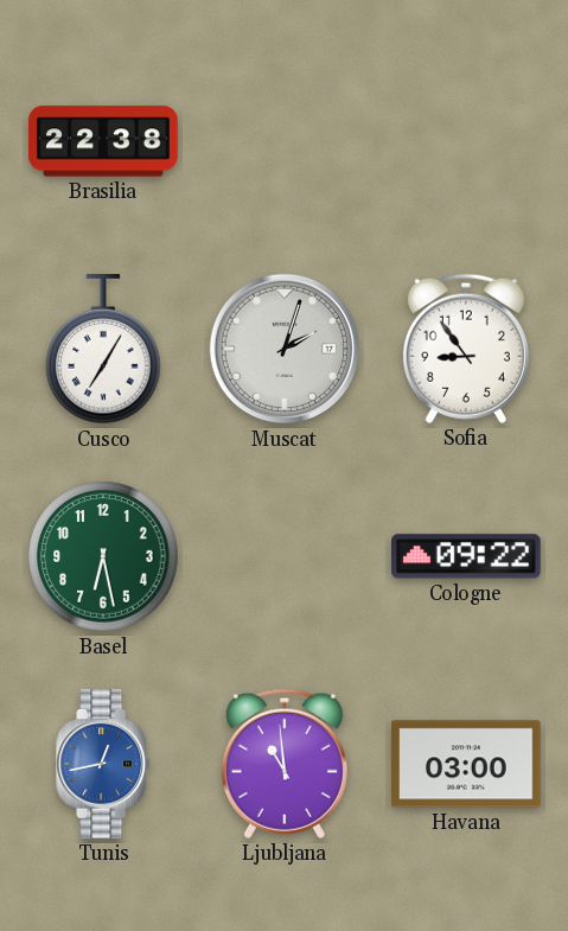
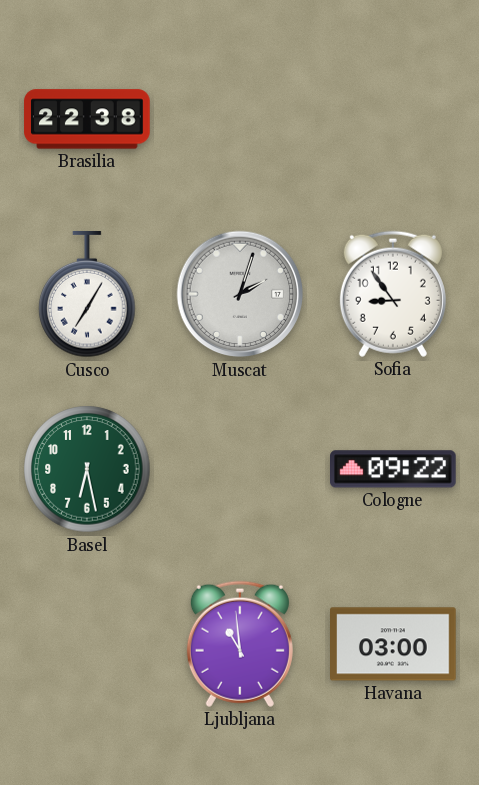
Tunis: 12:43 -> none (104, 764)
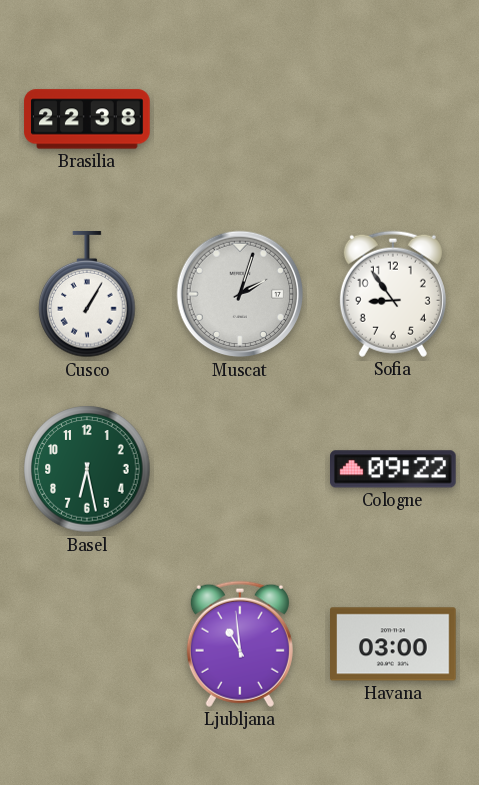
Cusco: 7:05 -> 1:05 (87, 295)
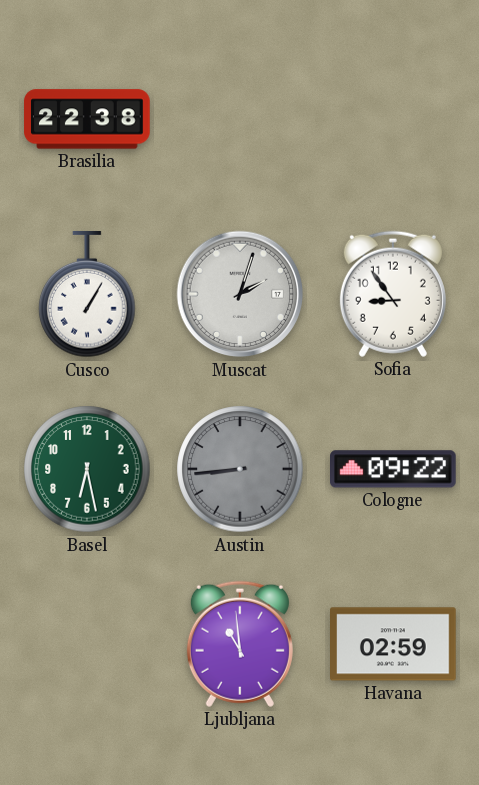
Austin: none -> 8:44 (240, 469)
Havana: 03:00 -> 02:59 (394, 644)
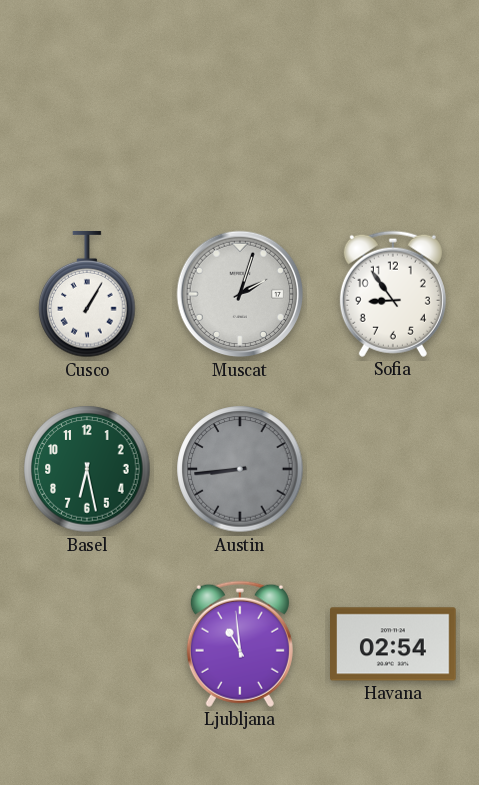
Brasilia: 22:38 -> none (87, 119)
Cologne: 09:22 -> none (394, 469)
Havana: 02:59 -> 02:54 (394, 644)
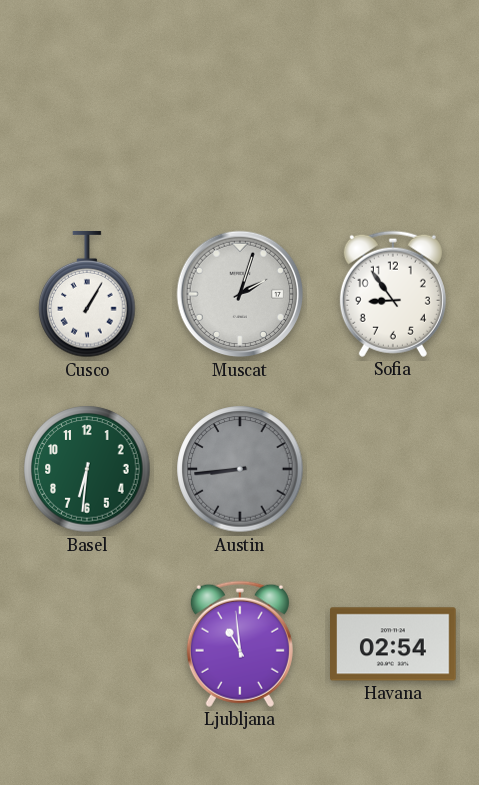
Basel: 6:28 -> 6:31 (87, 469)
